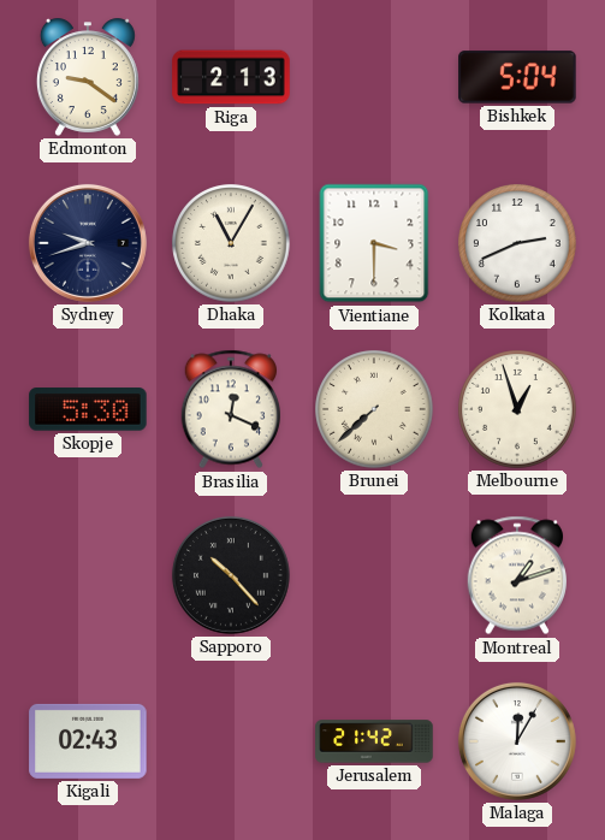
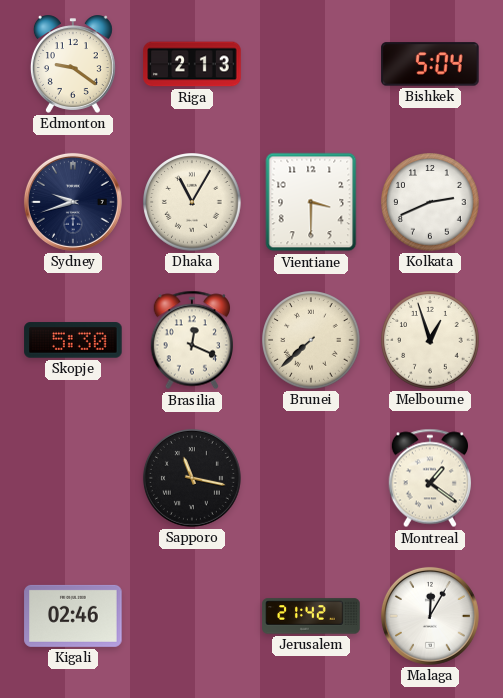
Sapporo: 10:23 -> 11:17 (192, 478)
Montreal: 1:12 -> 1:21 (429, 478)
Kigali: 02:43 -> 02:46 (73, 616)
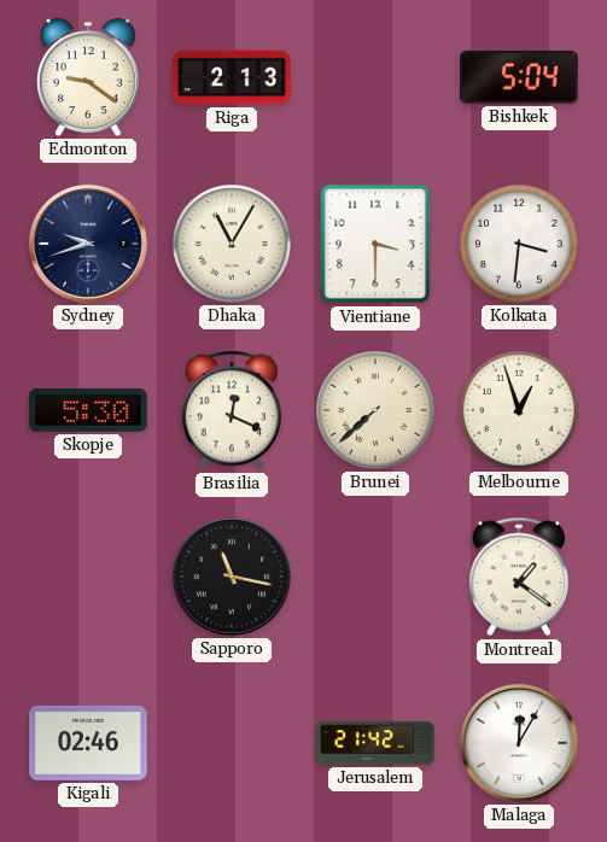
Kolkata: 2:41 -> 3:31 (519, 244)
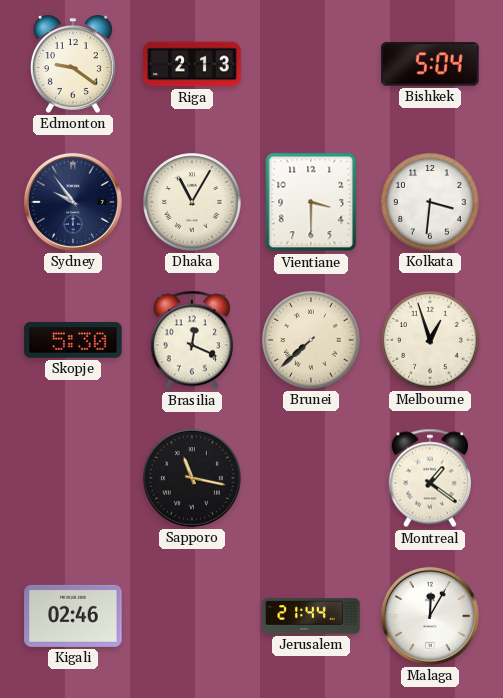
Sydney: 9:42 -> 9:54 (73, 202)
Jerusalem: 21:42 -> 21:44 (311, 616)
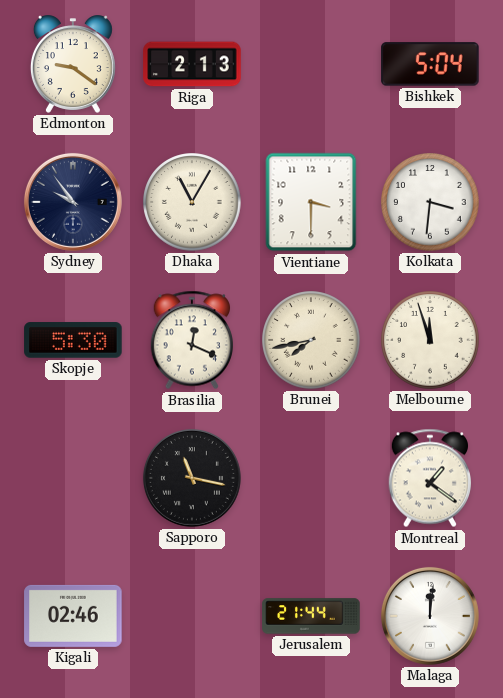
Brunei: 7:38 -> 7:43 (311, 340)
Melbourne: 12:57 -> 11:57 (430, 340)
Malaga: 12:05 -> 12:01 (430, 616)
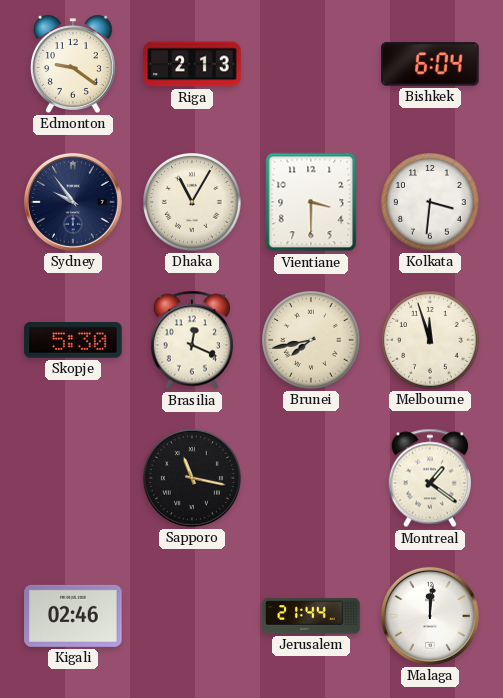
Bishkek: 5:04 -> 6:04 (430, 64)
